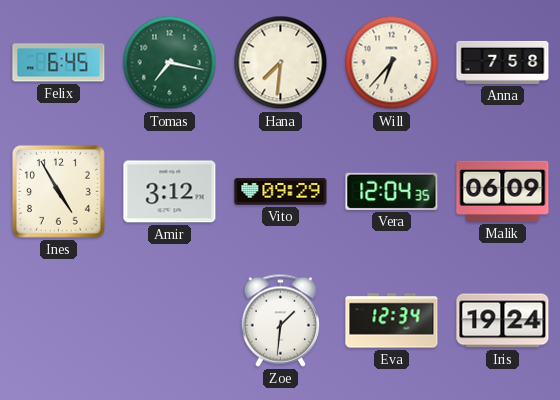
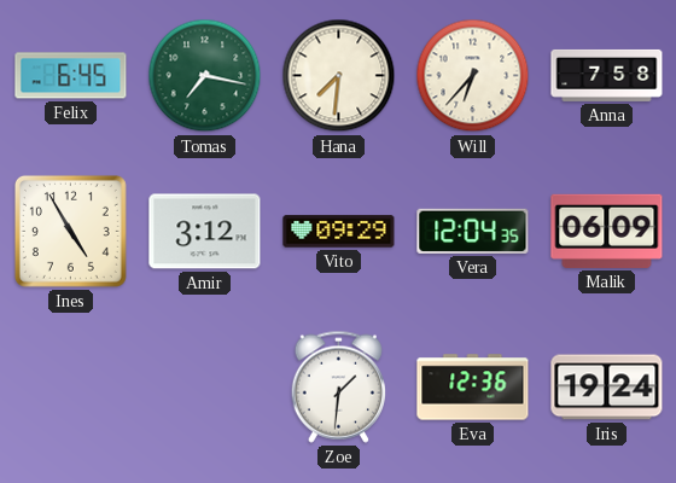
Eva: 12:34 -> 12:36 (473, 388)
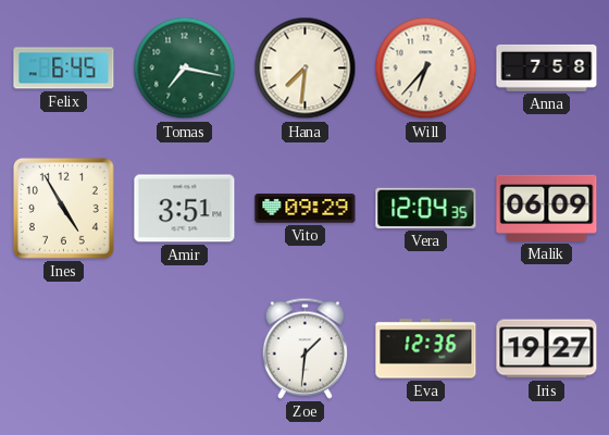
Amir: 3:12 -> 3:51 (185, 209)
Iris: 19:24 -> 19:27 (547, 349)
